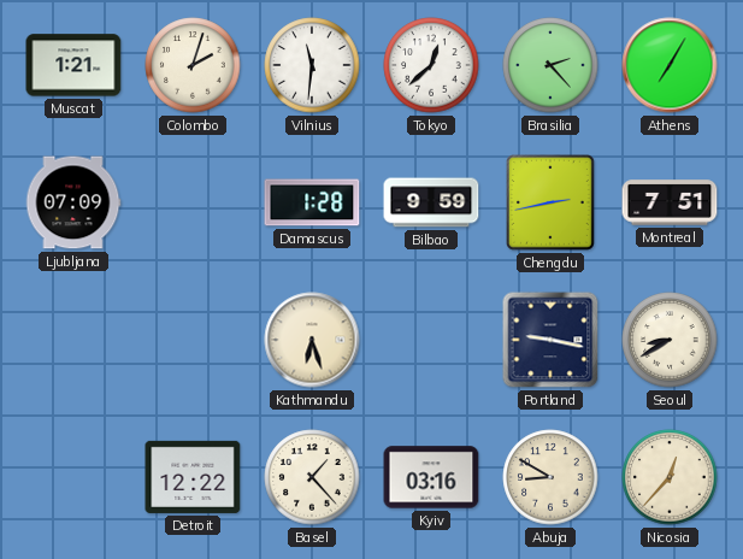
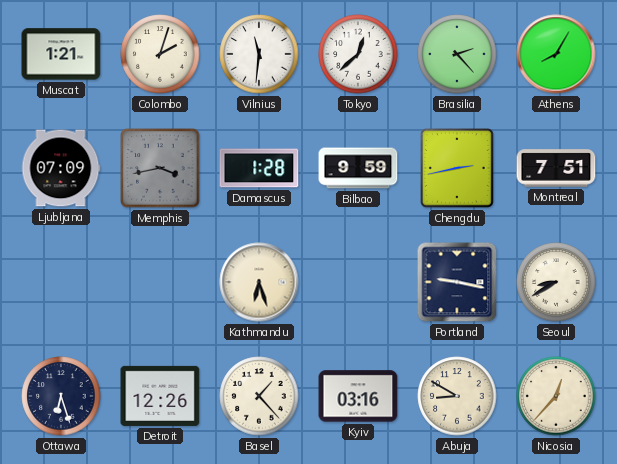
Athens: 7:05 -> 8:05 (556, 54)
Memphis: none -> 3:43 (160, 168)
Ottawa: none -> 6:27 (61, 396)
Detroit: 12:22 -> 12:26 (160, 396)
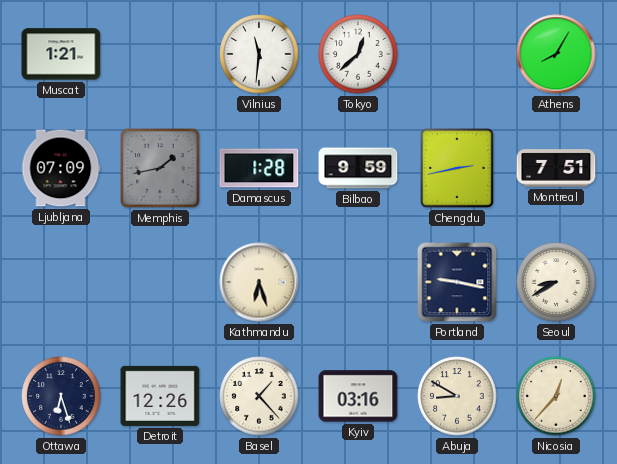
Colombo: 2:03 -> none (160, 54)
Brasilia: 2:23 -> none (457, 54)
Memphis: 3:43 -> 1:43 (160, 168)
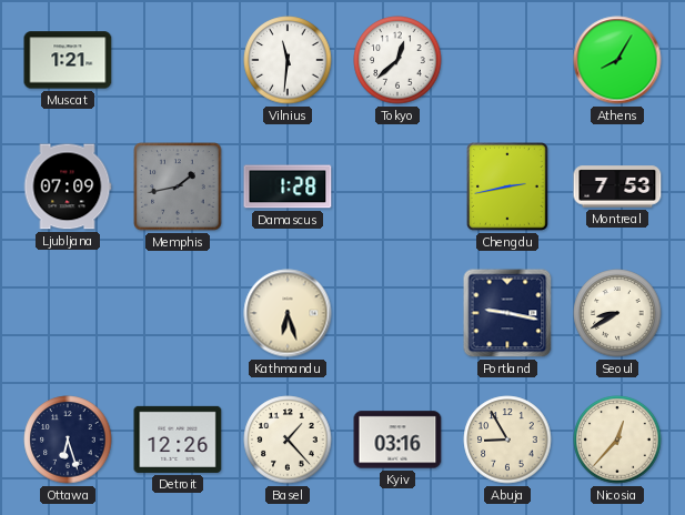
Bilbao: 9:59 -> none (358, 168)
Montreal: 7:51 -> 7:53 (617, 186)
Abuja: 8:50 -> 8:55 (507, 440)
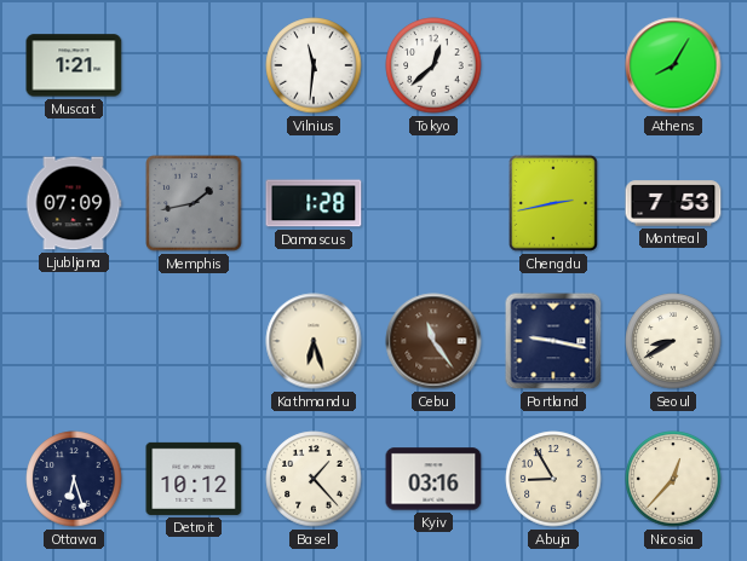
Cebu: none -> 11:24 (433, 341)
Detroit: 12:26 -> 10:12 (194, 479)
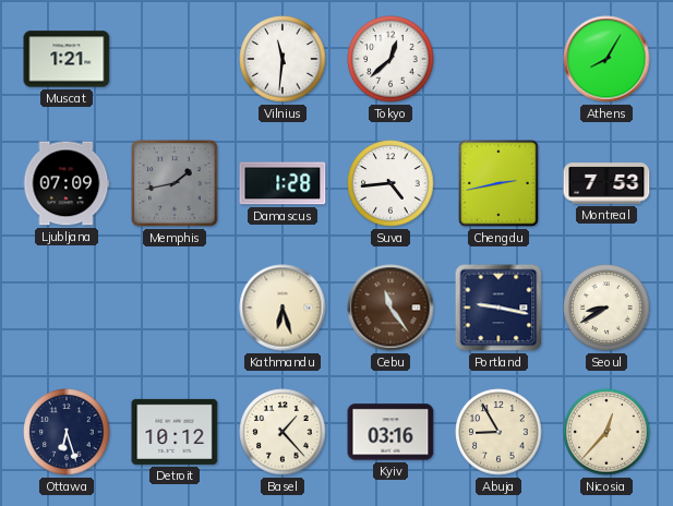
Suva: none -> 4:44 (390, 183)
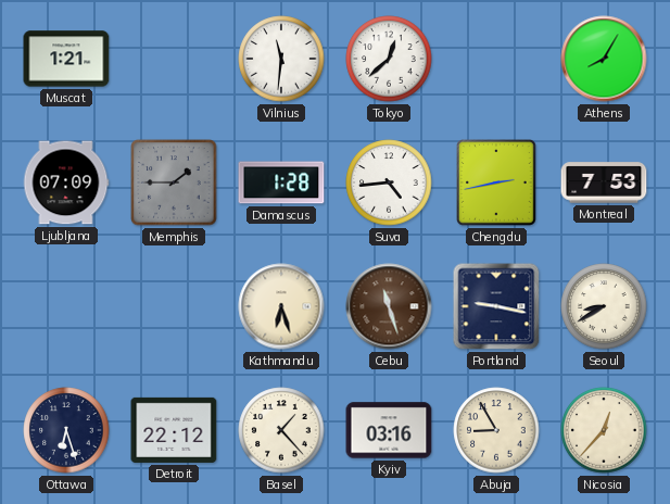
Memphis: 1:43 -> 1:45 (174, 182)
Cebu: 11:24 -> 11:27 (389, 306)
Detroit: 10:12 -> 22:12 (174, 430)
